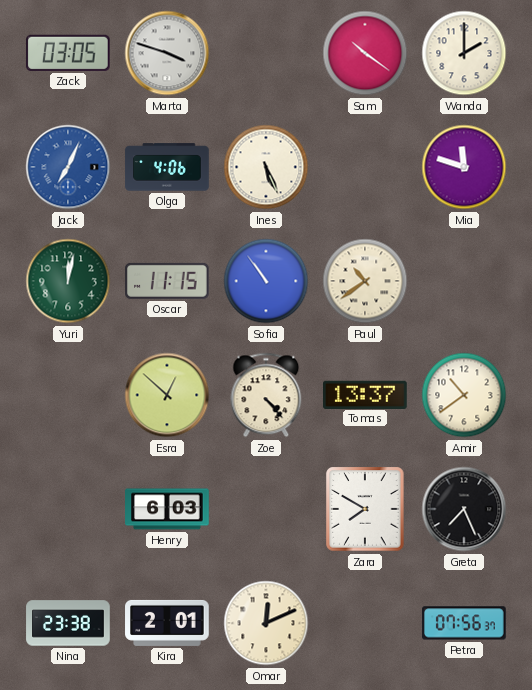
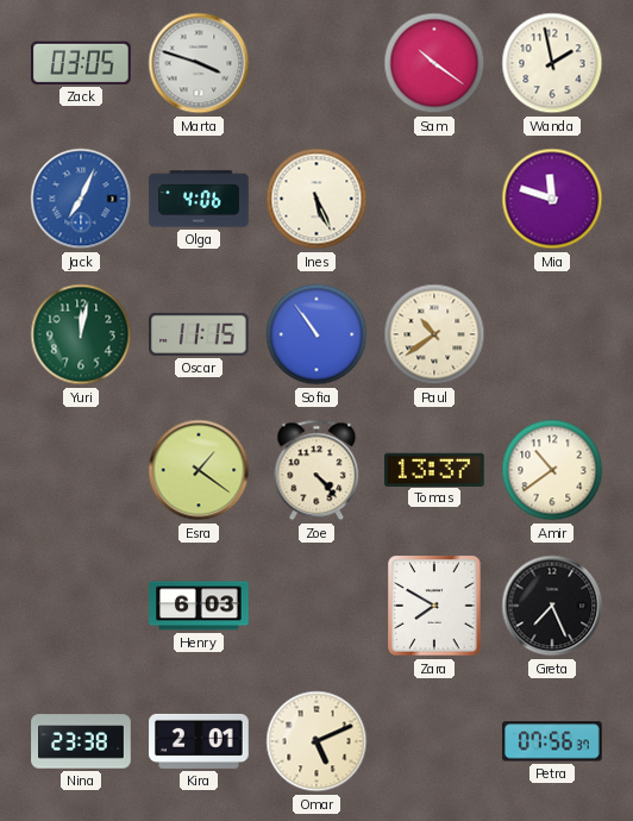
Wanda: 2:00 -> 1:58 (552, 63)
Esra: 12:52 -> 1:21 (199, 470)
Omar: 12:11 -> 5:11 (316, 741)
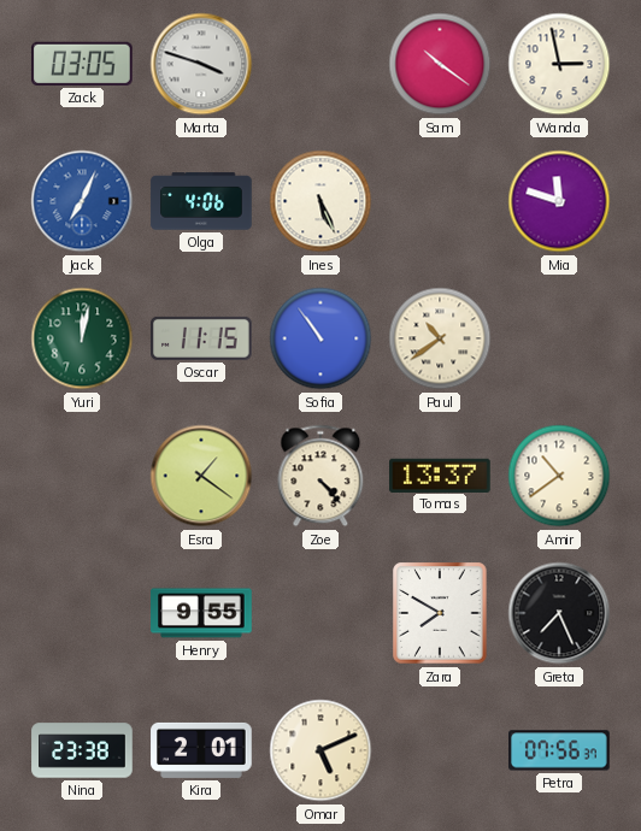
Wanda: 1:58 -> 2:58 (559, 64)
Henry: 6:03 -> 9:55 (201, 613)
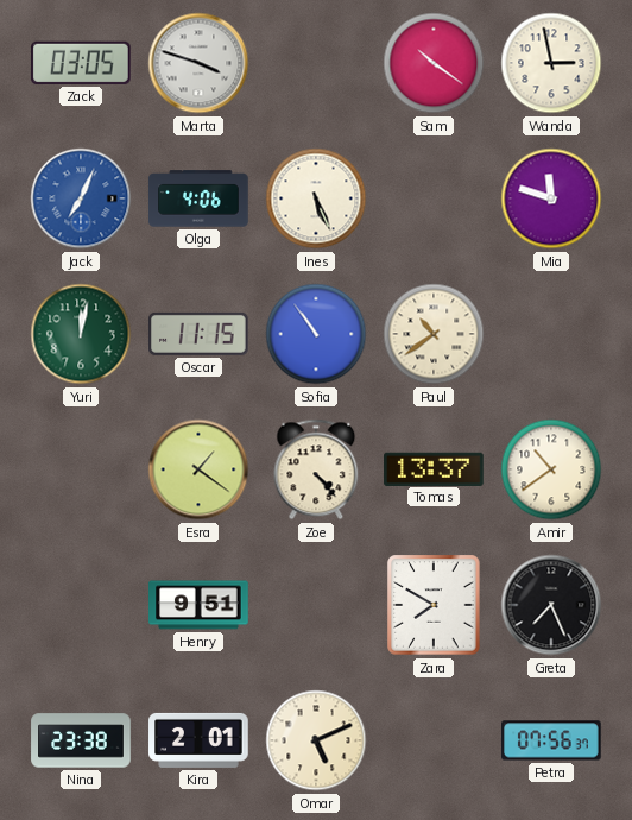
Henry: 9:55 -> 9:51 (198, 605)
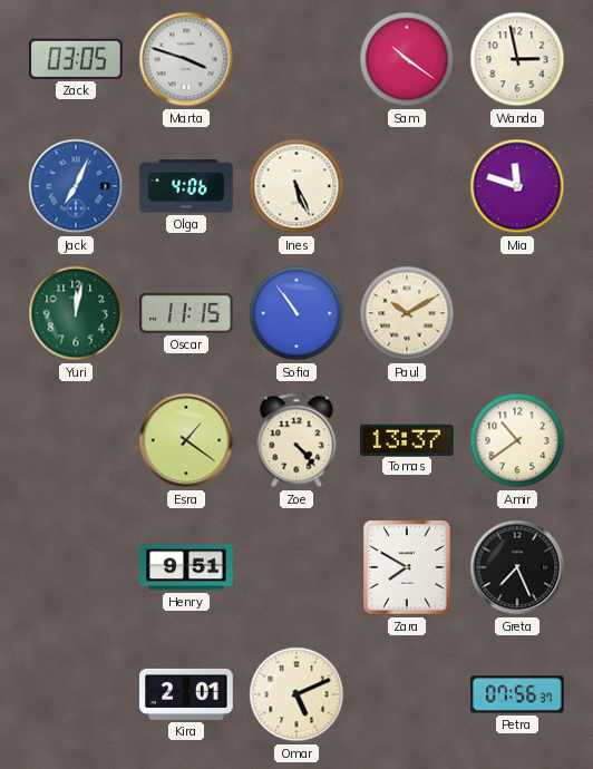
Paul: 10:39 -> 10:10 (407, 313)
Nina: 23:38 -> none (81, 740)
